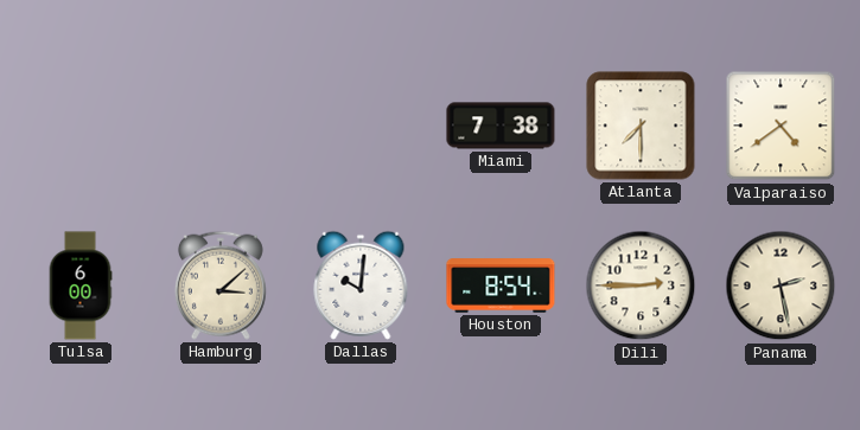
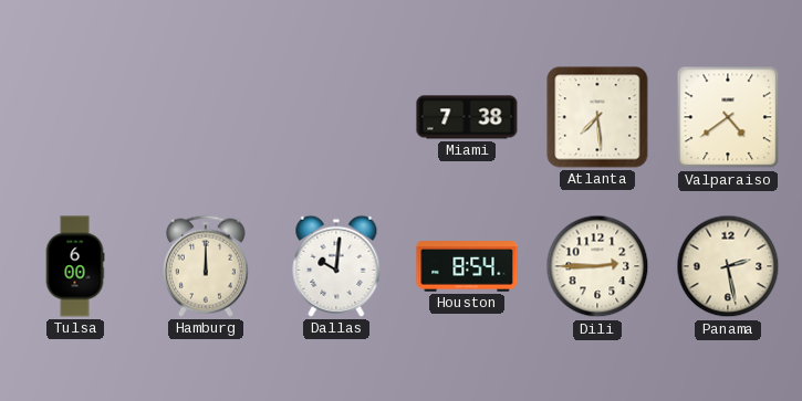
Atlanta: 7:30 -> 7:29 (597, 117)
Hamburg: 3:08 -> 12:00 (206, 266)
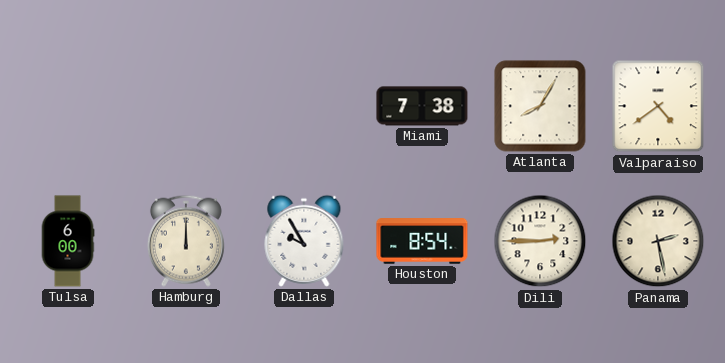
Atlanta: 7:29 -> 8:05 (540, 106)
Dallas: 10:01 -> 9:55 (304, 241)
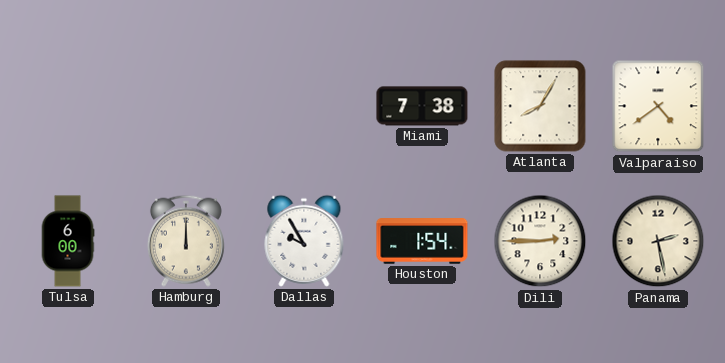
Houston: 8:54 -> 1:54 (422, 241)
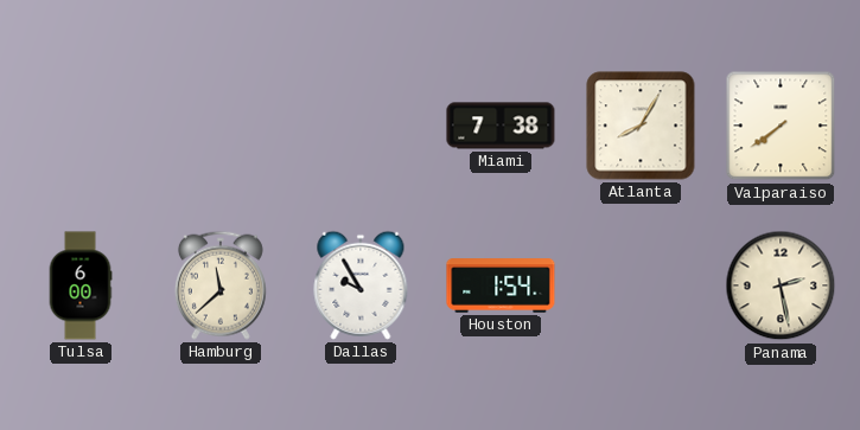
Valparaiso: 4:39 -> 7:39 (781, 126)
Hamburg: 12:00 -> 11:38 (221, 285)
Dili: 2:45 -> none (540, 241)
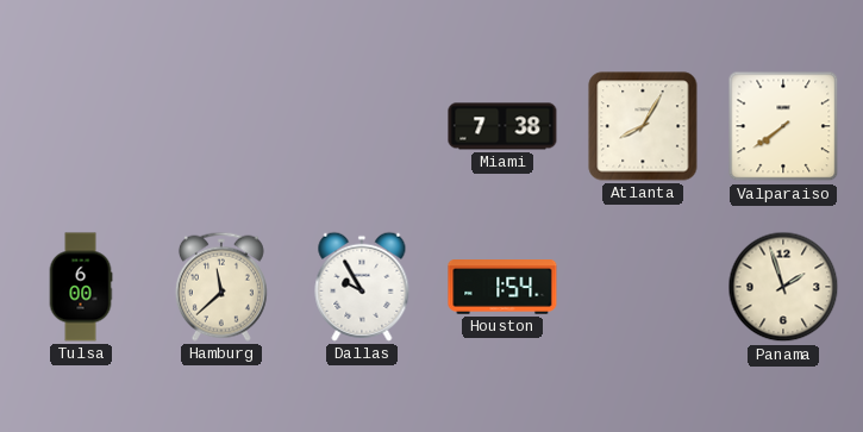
Panama: 2:28 -> 1:57 (783, 287)
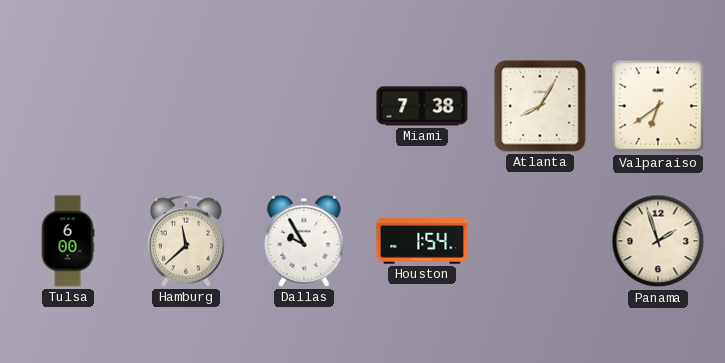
Valparaiso: 7:39 -> 6:39 (658, 106)
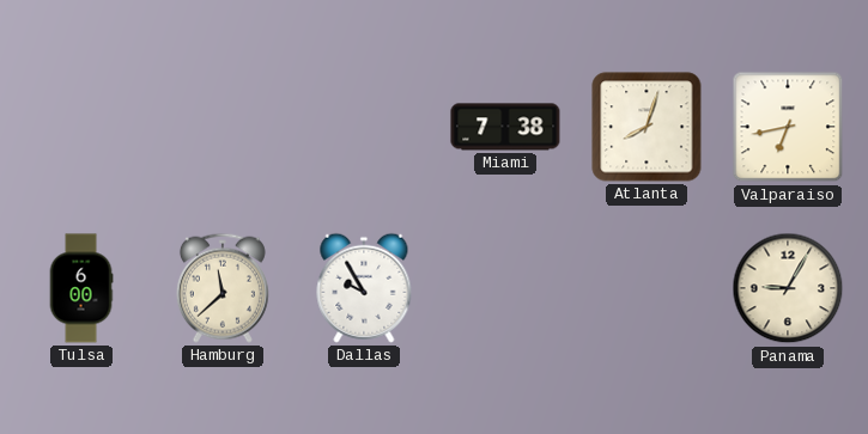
Atlanta: 8:05 -> 8:03 (647, 127)
Valparaiso: 6:39 -> 6:43 (788, 127)
Houston: 1:54 -> none (422, 241)
Panama: 1:57 -> 9:05 (788, 288)
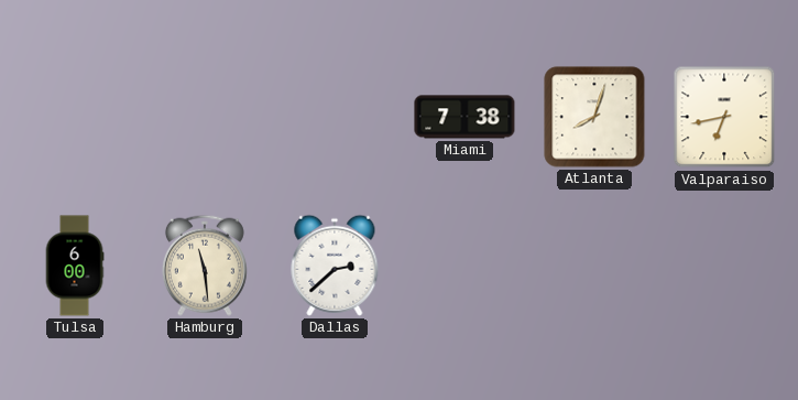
Hamburg: 11:38 -> 11:29 (205, 266)
Dallas: 9:55 -> 2:38 (335, 266)
Panama: 9:05 -> none (788, 288)
